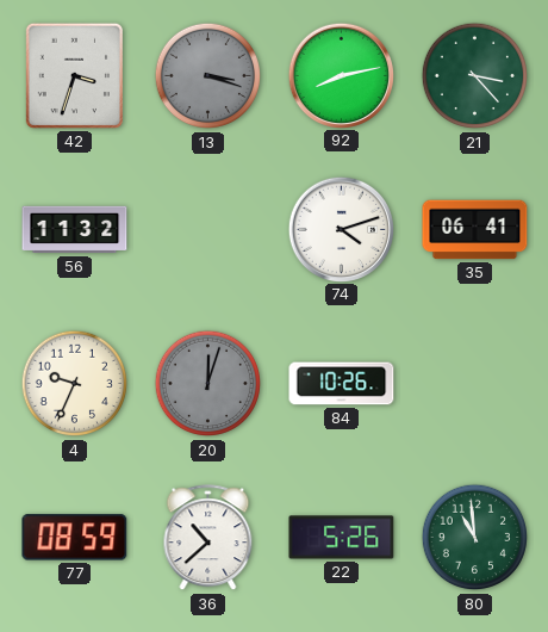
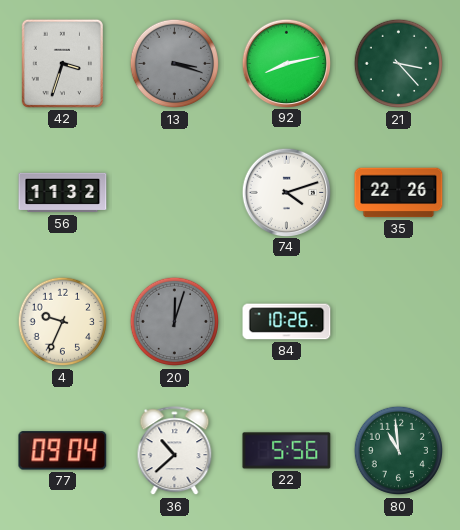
35: 06:41 -> 22:26 (399, 193)
77: 08:59 -> 09:04 (63, 451)
22: 5:26 -> 5:56 (287, 451)
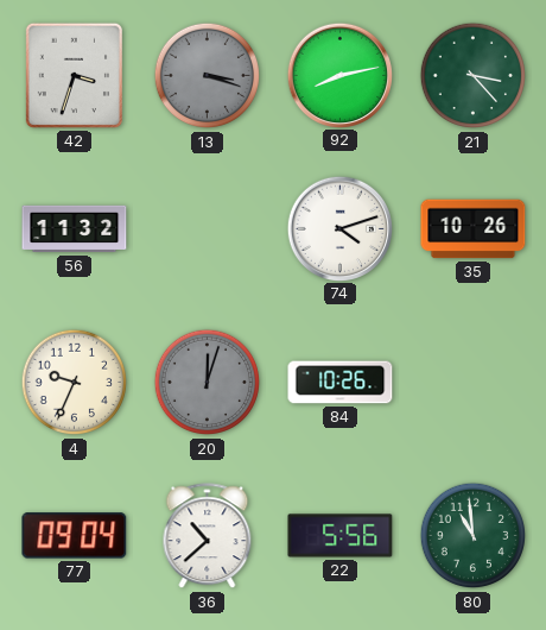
35: 22:26 -> 10:26 (474, 229)
